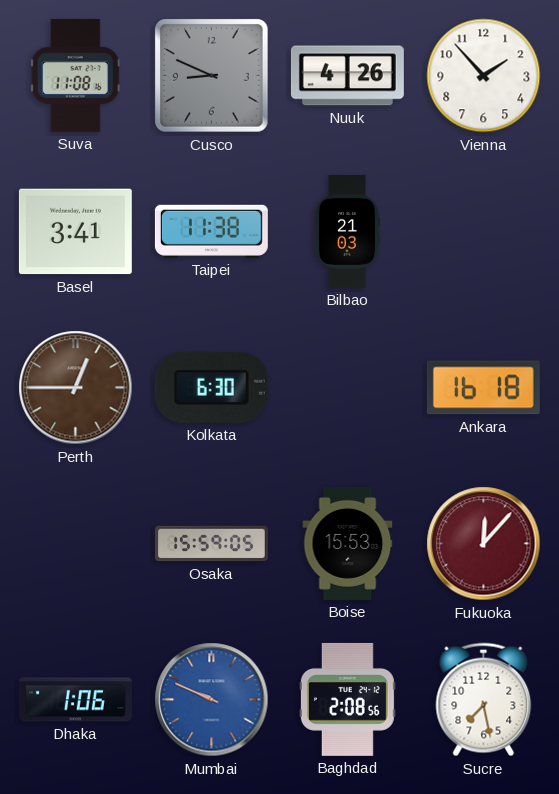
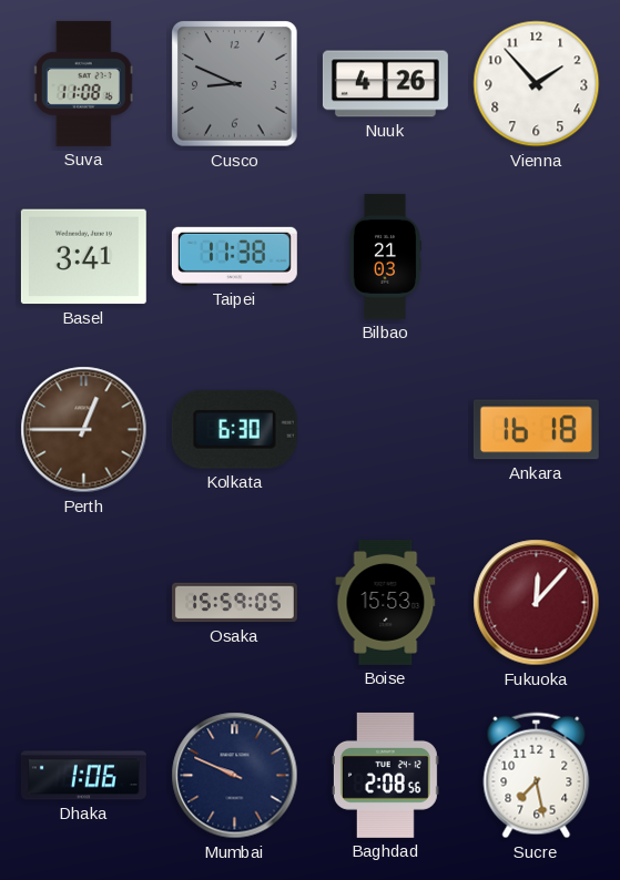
Mumbai dial: blue -> navy (235, 776)
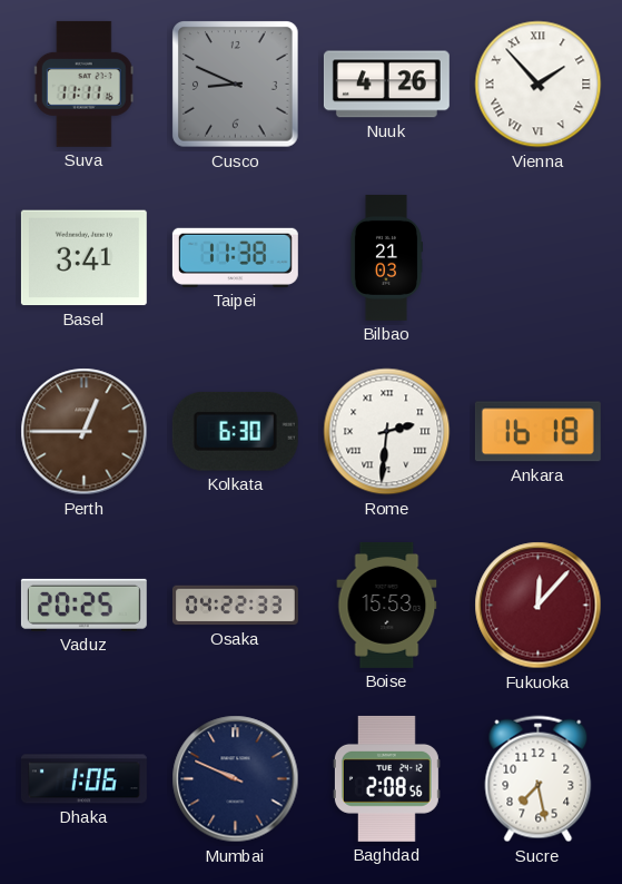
Suva: 11:08 -> 11:11 (83, 84)
Vienna numerals: Arabic -> Roman (539, 85)
Rome: none -> 2:31 (387, 432)
Vaduz: none -> 20:25 (83, 605)
Osaka: 15:59 -> 04:22 (235, 606)
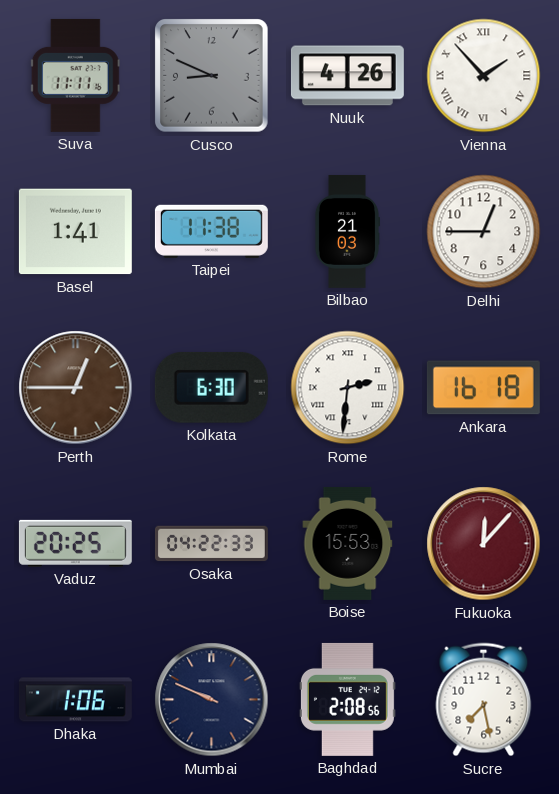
Basel: 3:41 -> 1:41 (75, 232)
Delhi: none -> 12:45 (484, 232)
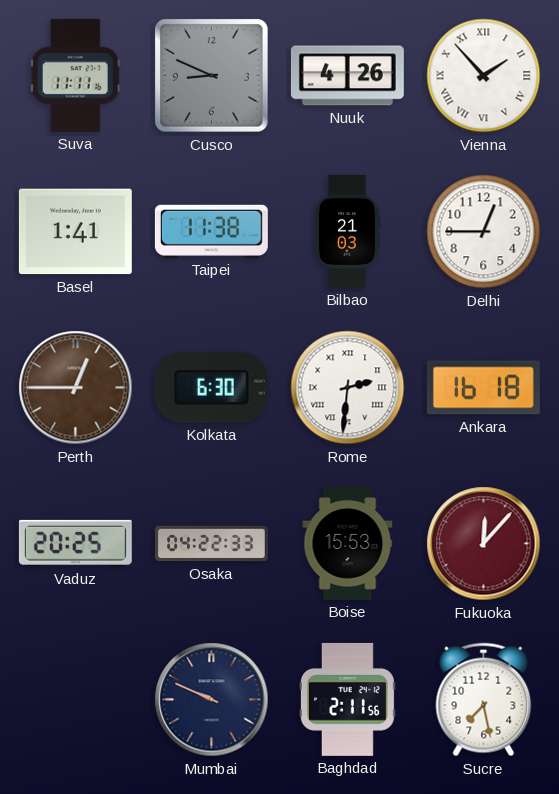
Dhaka: 1:06 -> none (75, 700)
Baghdad: 2:08 -> 2:11 (347, 699)
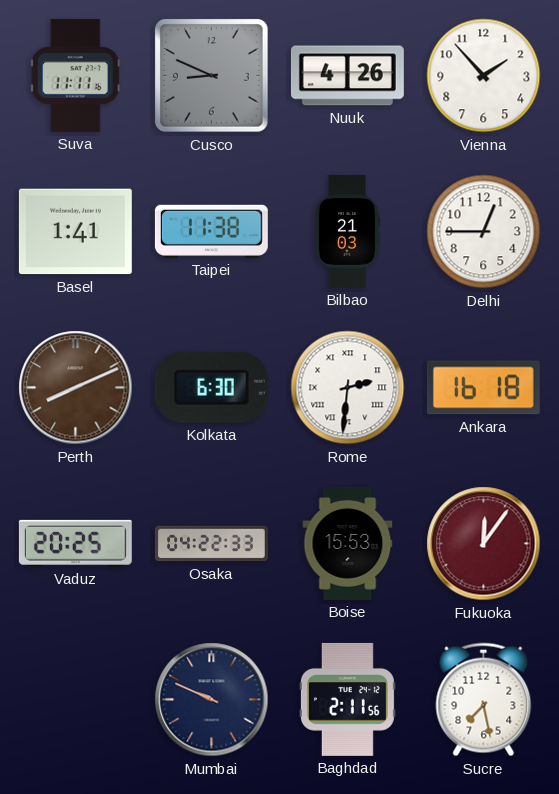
Vienna numerals: Roman -> Arabic (484, 76)
Perth: 12:45 -> 8:11 (76, 388)
Fukuoka: 12:07 -> 12:06 (484, 544)
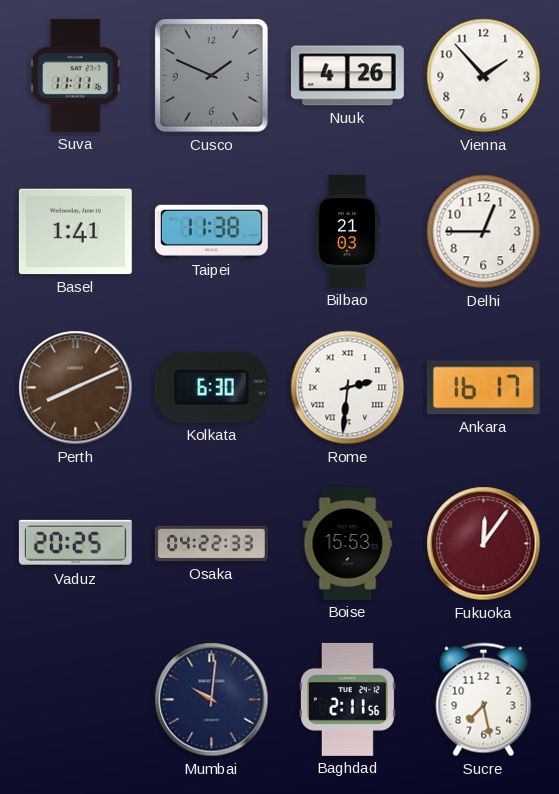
Cusco: 8:49 -> 1:49 (212, 76)
Ankara: 16:18 -> 16:17 (483, 388)
Mumbai: 9:49 -> 10:01 (212, 700)
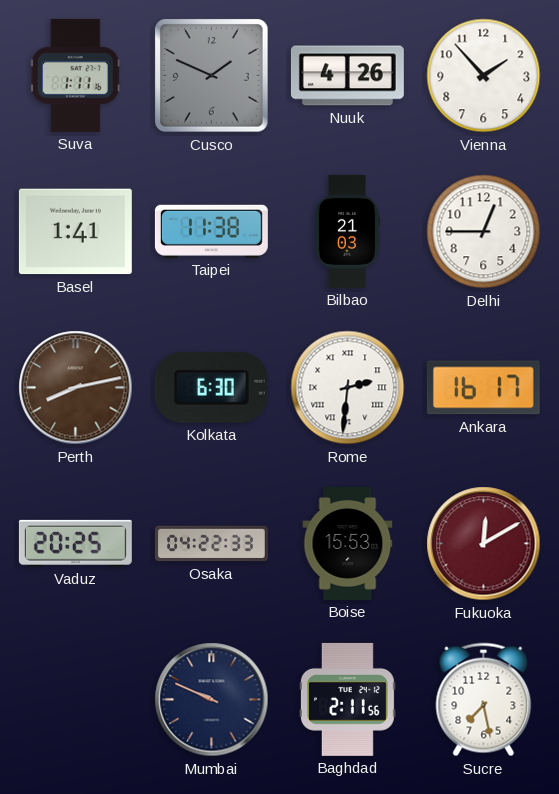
Suva: 11:11 -> 1:11 (75, 75)
Perth: 8:11 -> 8:13 (76, 388)
Fukuoka: 12:06 -> 12:10 (484, 544)
Mumbai: 10:01 -> 9:49 (212, 700)
